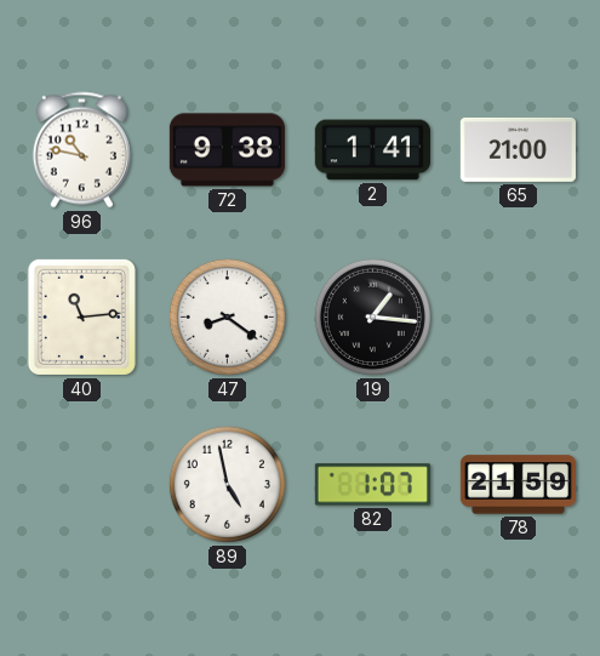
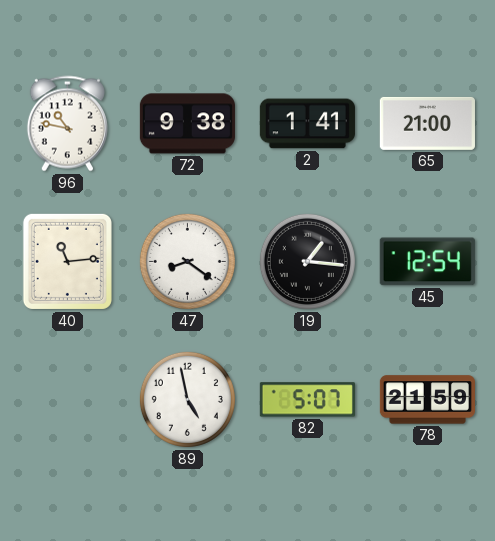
45: none -> 12:54 (427, 262)
82: 1:07 -> 5:07 (307, 400)
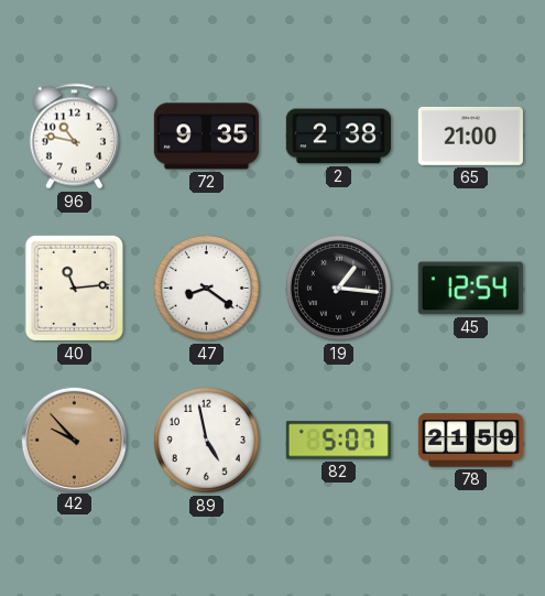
72: 9:38 -> 9:35 (206, 137)
2: 1:41 -> 2:38 (338, 137)
42: none -> 9:53 (74, 440)
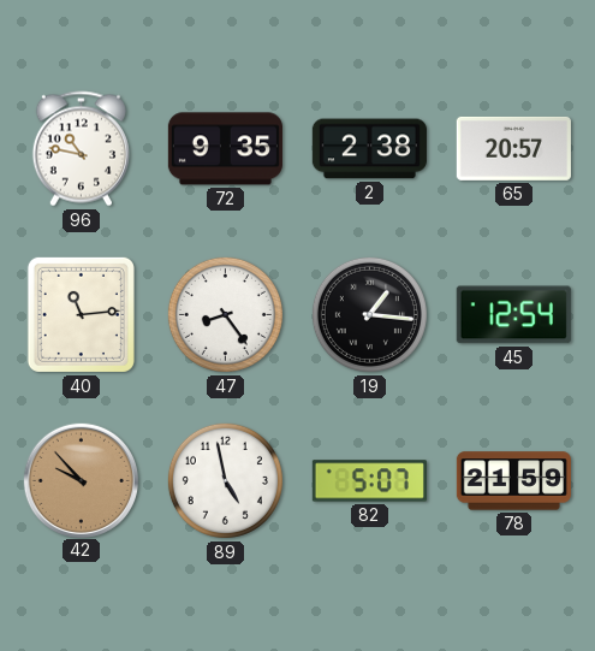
65: 21:00 -> 20:57 (513, 148)
47: 8:21 -> 8:24 (225, 314)
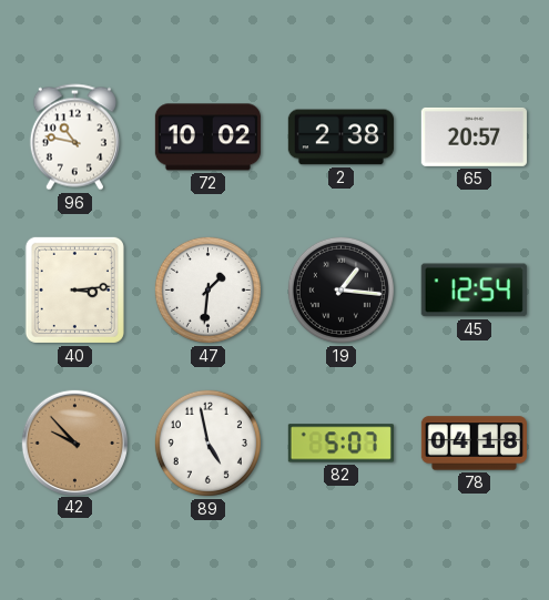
72: 9:35 -> 10:02 (207, 138)
40: 11:14 -> 3:14 (74, 289)
47: 8:24 -> 1:31 (207, 289)
78: 21:59 -> 04:18 (474, 444)
